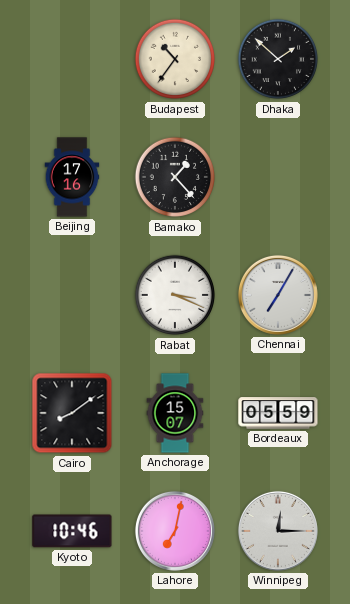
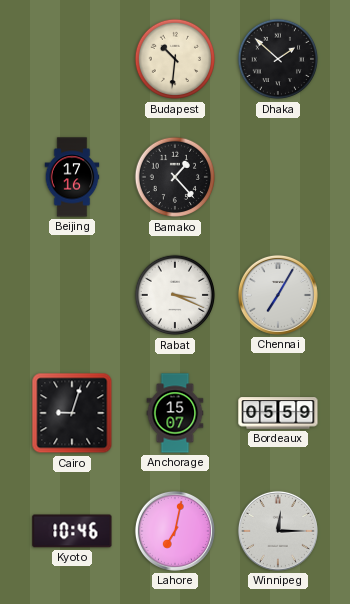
Budapest: 10:36 -> 10:31 (175, 59)
Cairo: 8:09 -> 9:03 (72, 413)
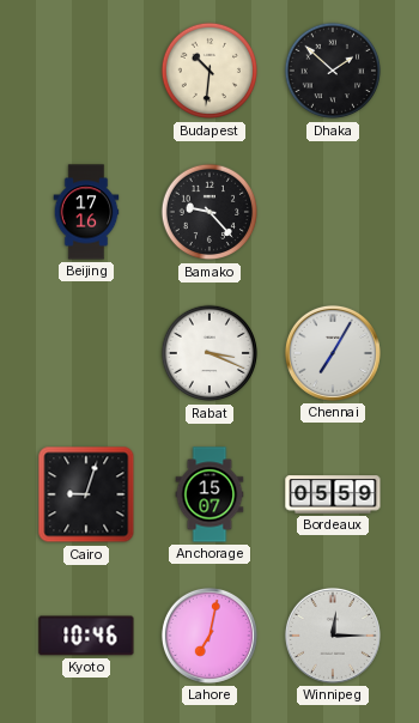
Bamako: 1:23 -> 9:23 (209, 212)
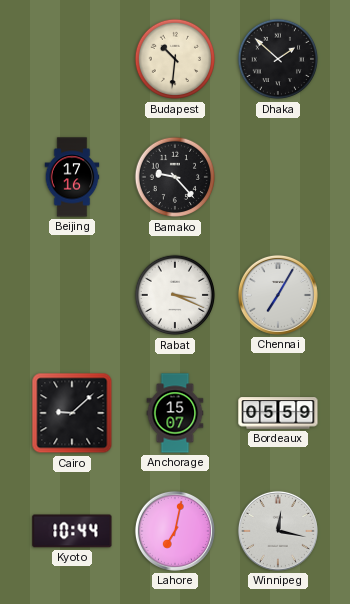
Cairo: 9:03 -> 9:08 (72, 413)
Kyoto: 10:46 -> 10:44 (72, 531)
Winnipeg: 12:15 -> 12:17 (278, 531)
